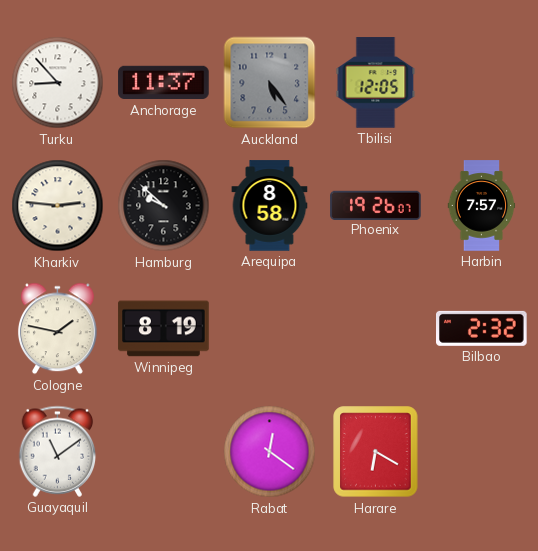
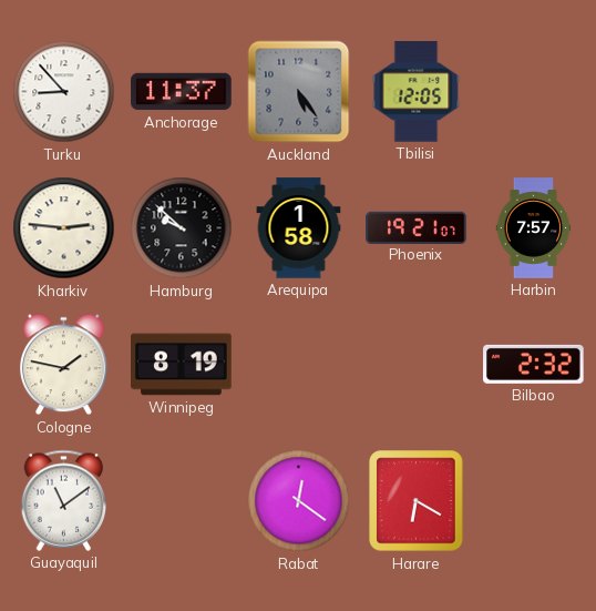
Arequipa: 8:58 -> 1:58 (299, 228)
Phoenix: 19:26 -> 19:21 (417, 227)
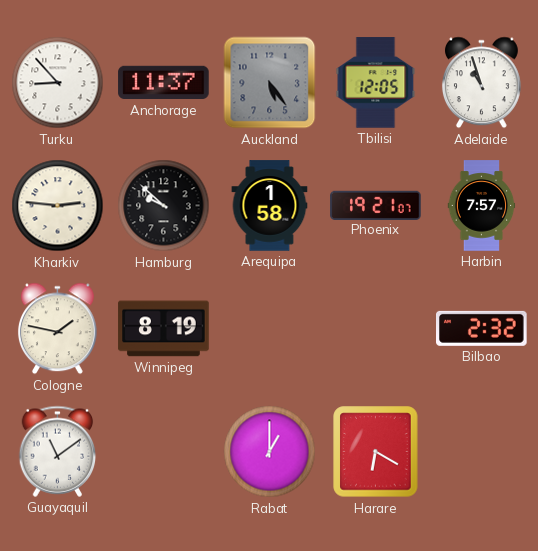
Adelaide: none -> 10:57 (481, 83)
Rabat: 12:21 -> 1:00 (270, 452)
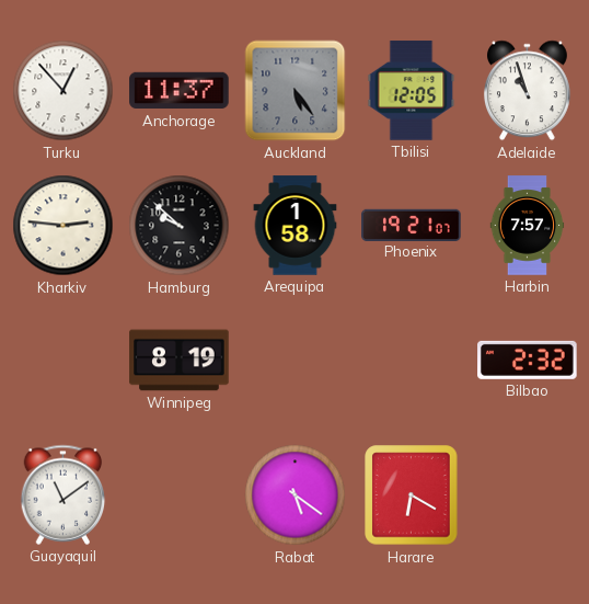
Turku: 8:53 -> 12:53 (63, 91)
Cologne: 1:47 -> none (57, 329)
Rabat: 1:00 -> 5:21 (296, 495)
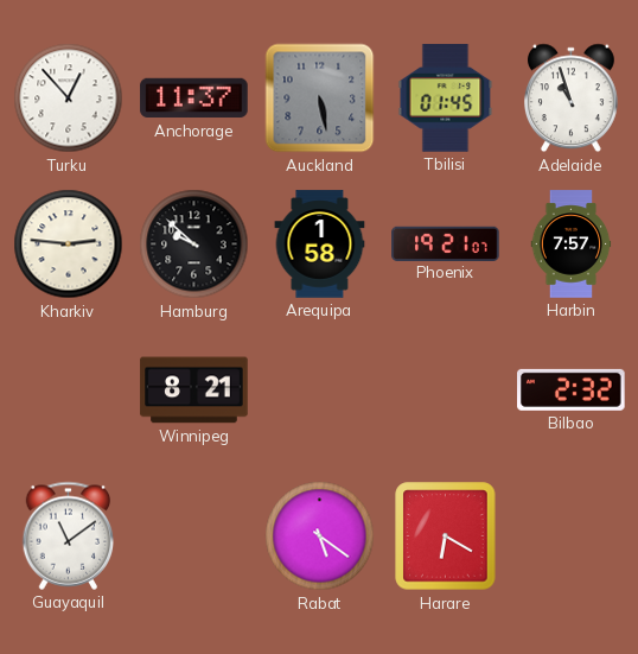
Auckland: 5:24 -> 5:28 (320, 99)
Tbilisi: 12:05 -> 01:45 (446, 99)
Winnipeg: 8:19 -> 8:21 (194, 391)
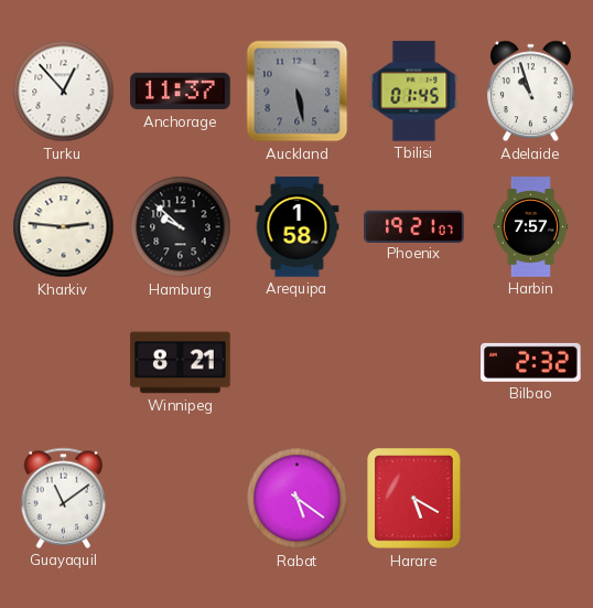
Harare: 6:20 -> 5:20 (414, 499)
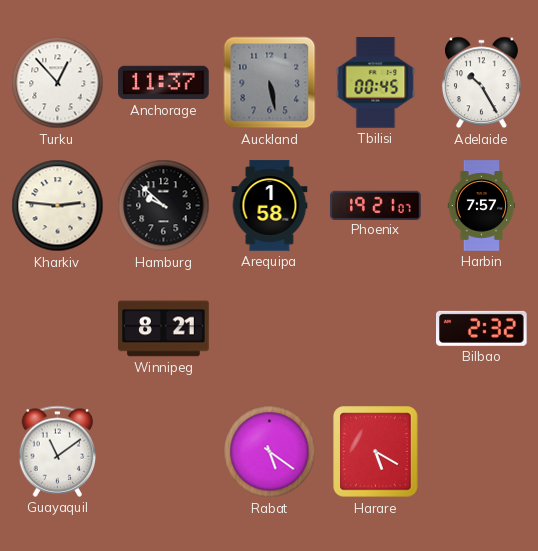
Tbilisi: 01:45 -> 00:45 (376, 83)
Adelaide: 10:57 -> 10:25 (481, 83)
